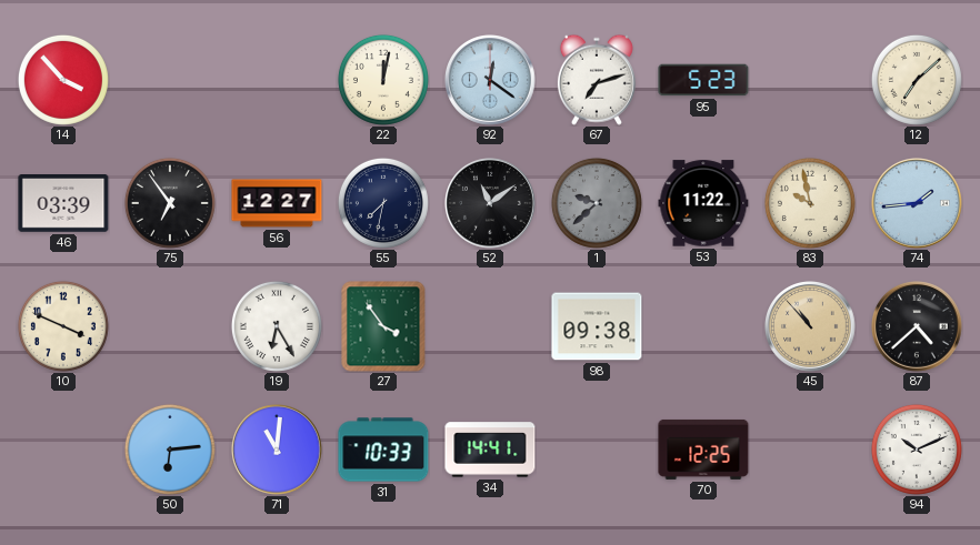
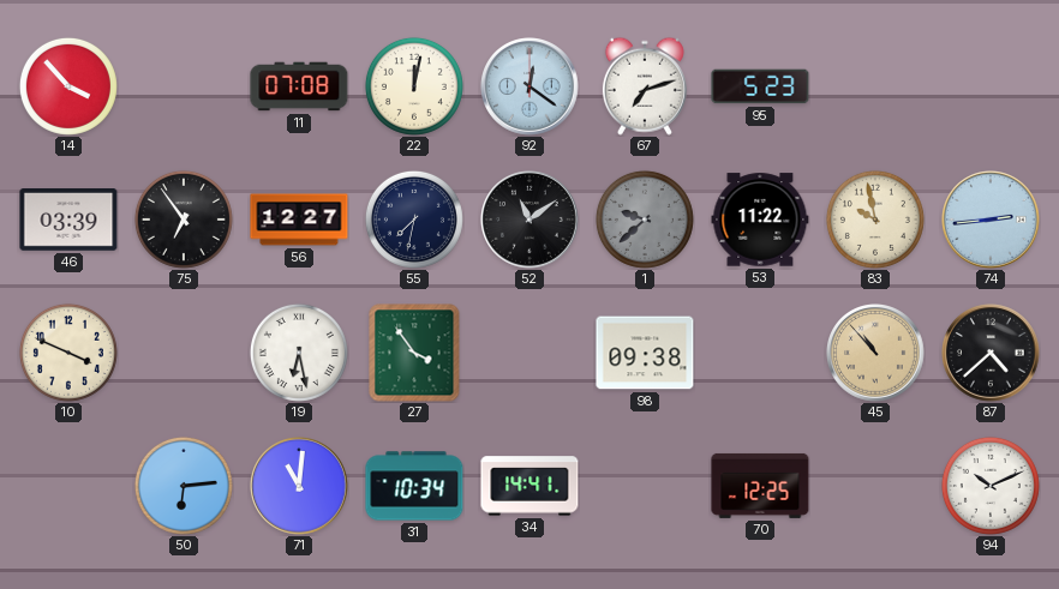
11: none -> 07:08 (299, 86)
12: 7:08 -> none (917, 80)
74: 1:44 -> 2:44 (992, 221)
19: 6:25 -> 6:28 (299, 353)
31: 10:33 -> 10:34 (414, 486)
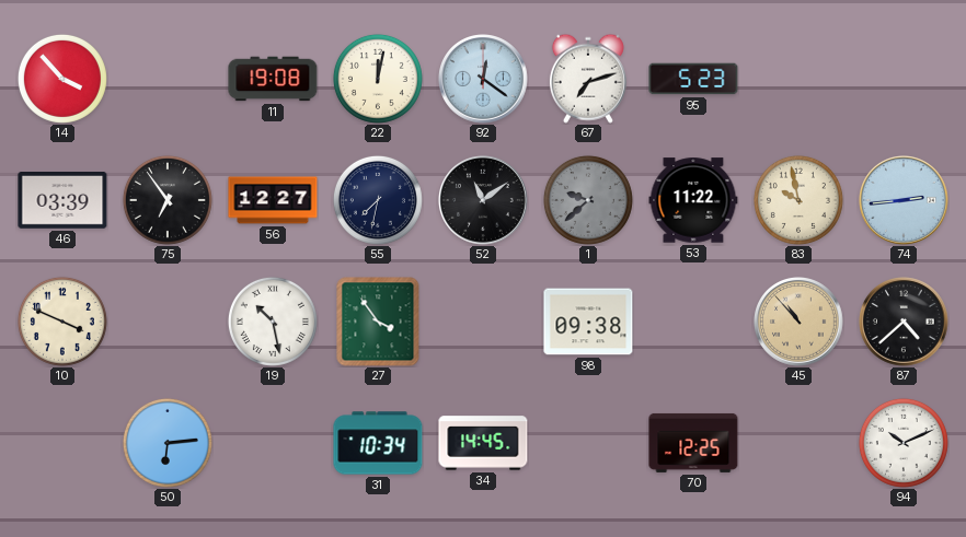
11: 07:08 -> 19:08 (273, 79)
19: 6:28 -> 10:28 (273, 322)
71: 11:01 -> none (300, 487)
34: 14:41 -> 14:45 (483, 443)
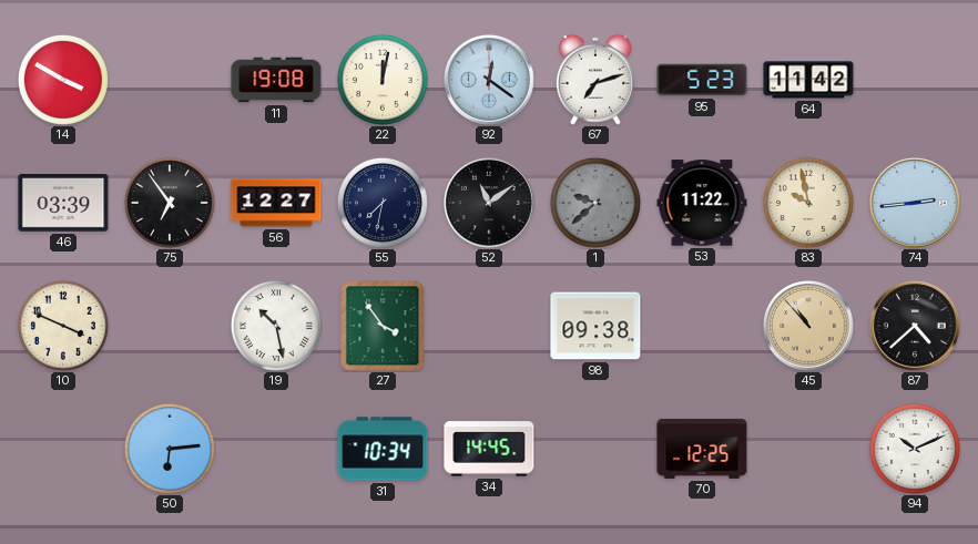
14: 3:53 -> 3:50 (63, 80)
64: none -> 11:42 (808, 80)
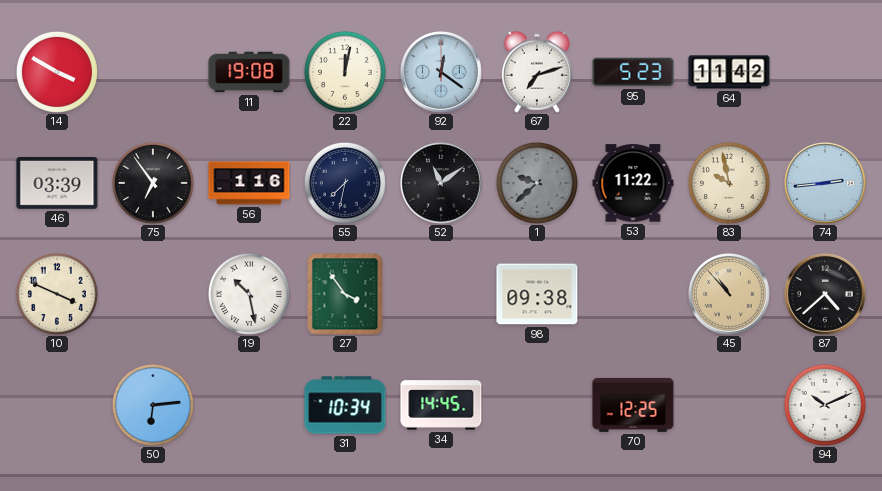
56: 12:27 -> 1:16 (249, 183)
